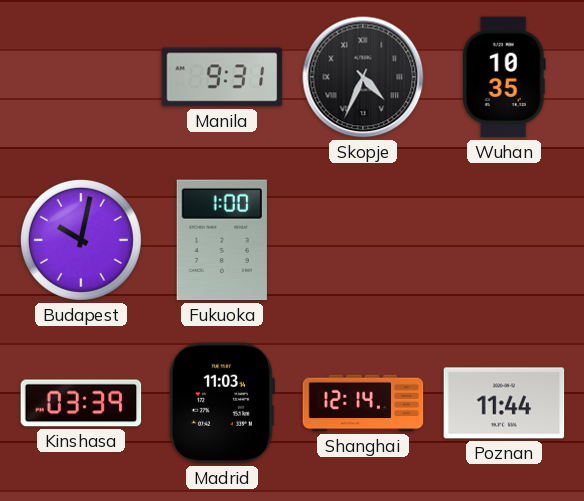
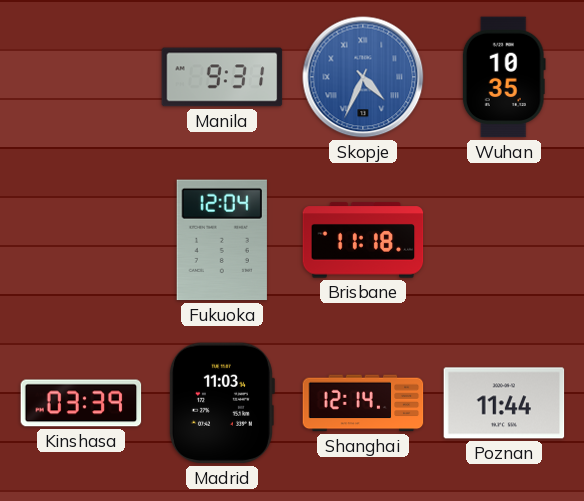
Skopje dial: black -> blue (363, 77)
Budapest: 10:02 -> none (81, 240)
Fukuoka: 1:00 -> 12:04 (222, 240)
Brisbane: none -> 11:18 (363, 240)
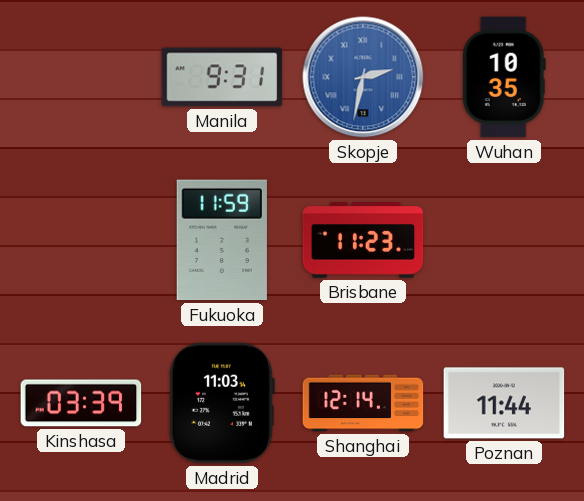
Skopje: 4:34 -> 2:32 (363, 77)
Fukuoka: 12:04 -> 11:59 (222, 240)
Brisbane: 11:18 -> 11:23 (363, 240)
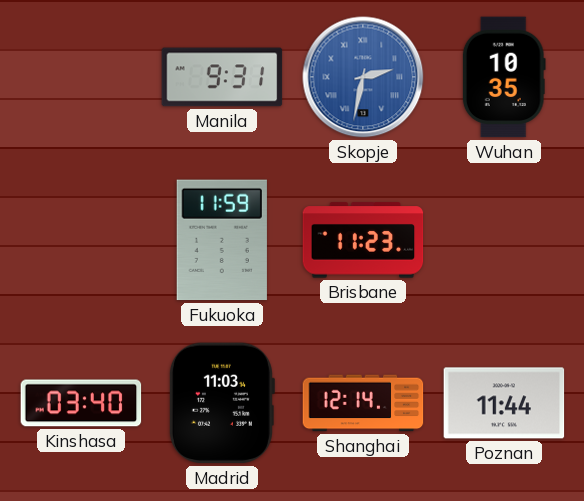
Kinshasa: 03:39 -> 03:40 (81, 403)
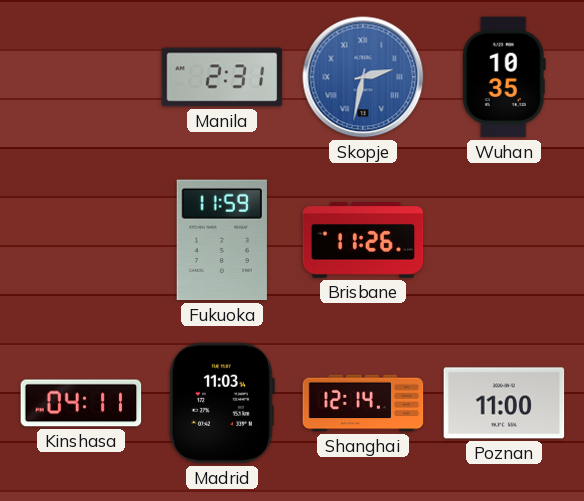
Manila: 9:31 -> 2:31 (222, 77)
Brisbane: 11:23 -> 11:26 (363, 240)
Kinshasa: 03:40 -> 04:11 (81, 403)
Poznan: 11:44 -> 11:00 (504, 403)
